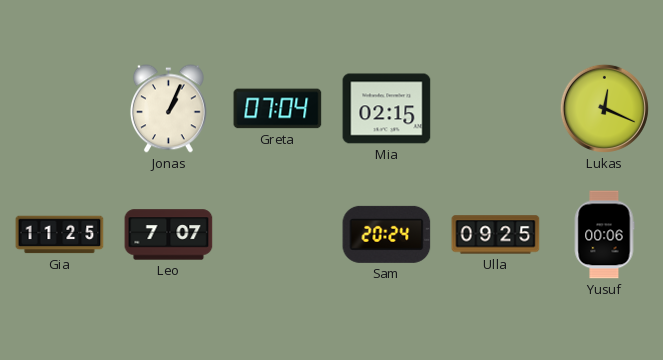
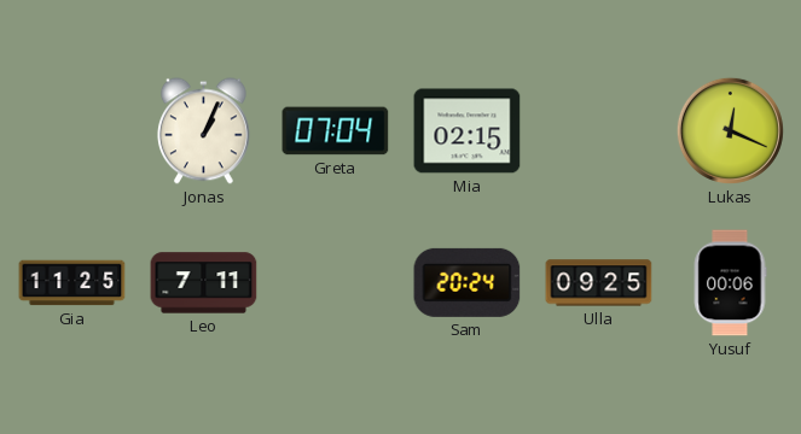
Leo: 7:07 -> 7:11 (204, 283)
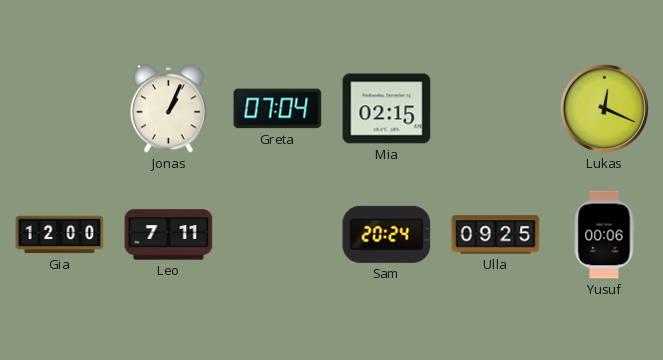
Gia: 11:25 -> 12:00 (60, 235)
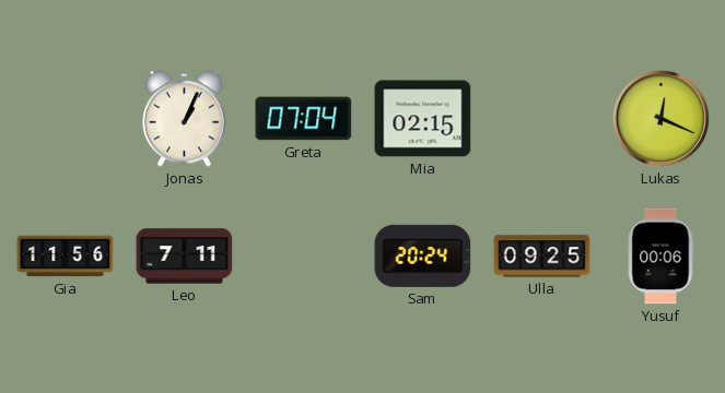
Gia: 12:00 -> 11:56 (66, 257)
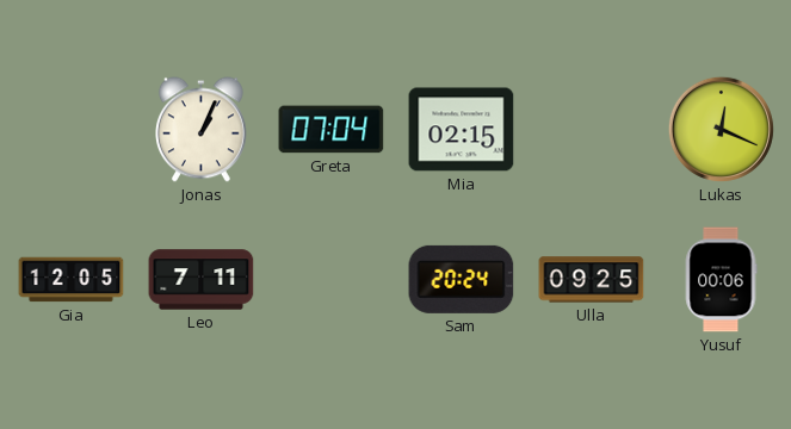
Gia: 11:56 -> 12:05 (72, 280)
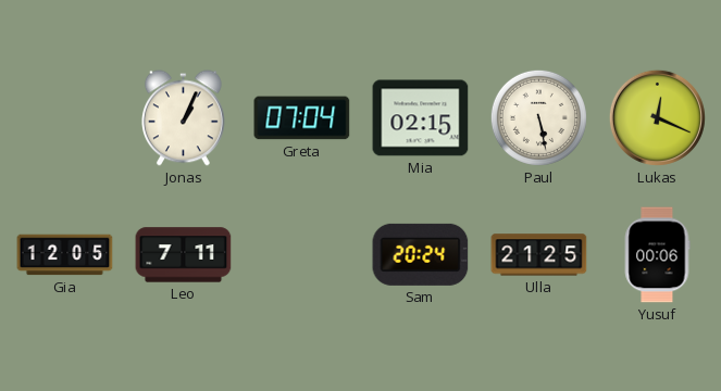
Paul: none -> 5:28 (538, 117)
Ulla: 09:25 -> 21:25 (539, 255)
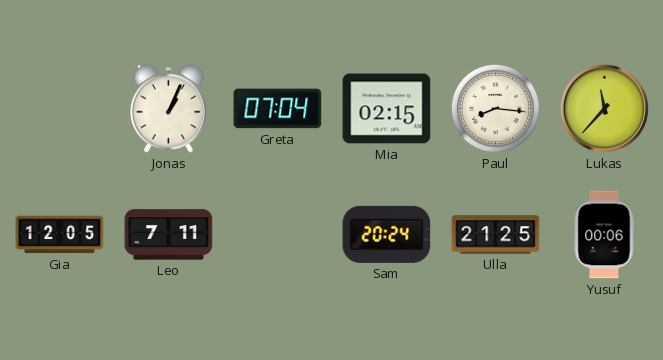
Paul: 5:28 -> 8:16 (495, 108)
Lukas: 12:19 -> 11:37 (604, 108)
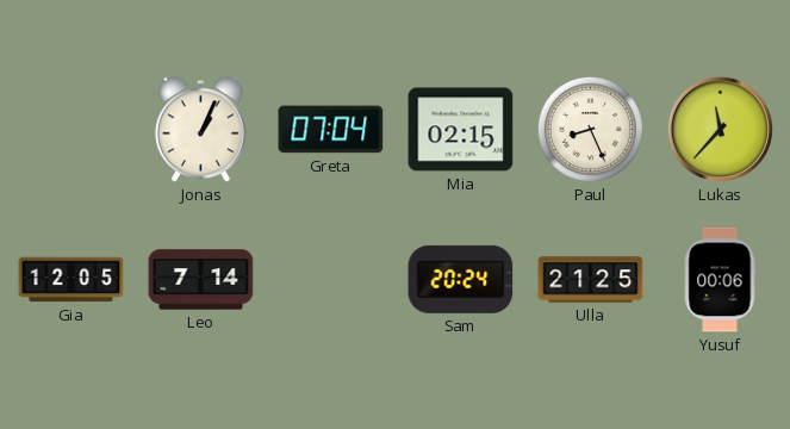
Paul: 8:16 -> 8:26 (590, 129)
Leo: 7:11 -> 7:14 (201, 280)
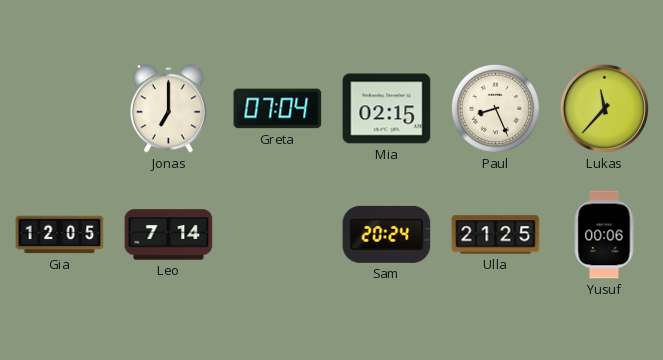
Jonas: 1:04 -> 7:00 (168, 109)
